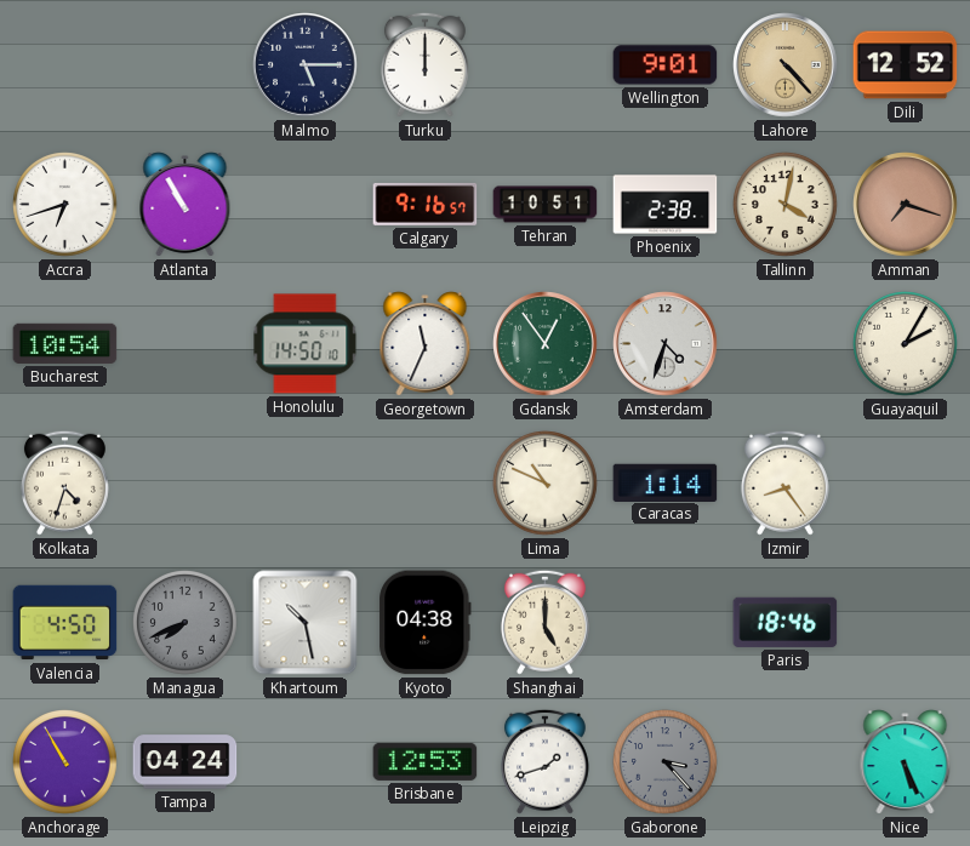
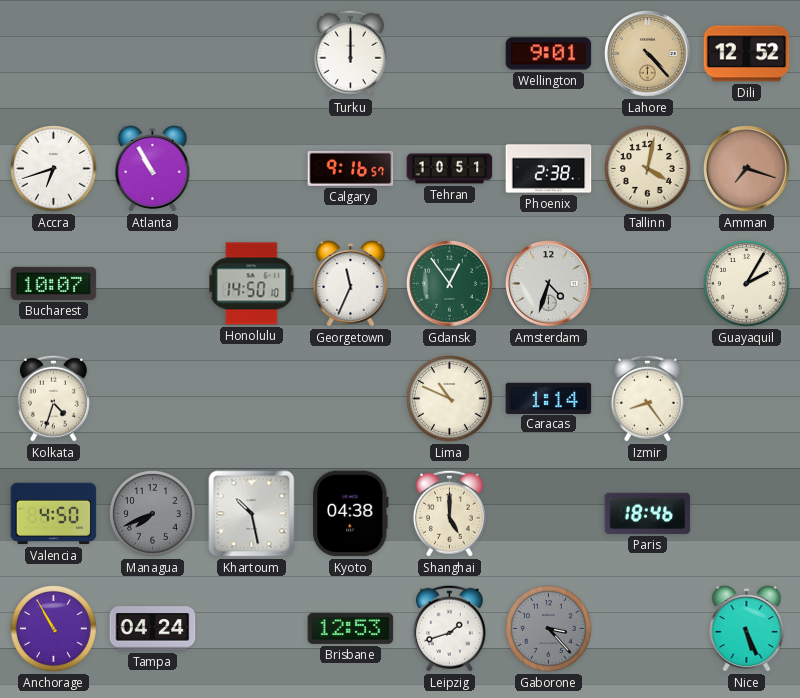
Malmo: 5:15 -> none (306, 65)
Bucharest: 10:54 -> 10:07 (54, 283)
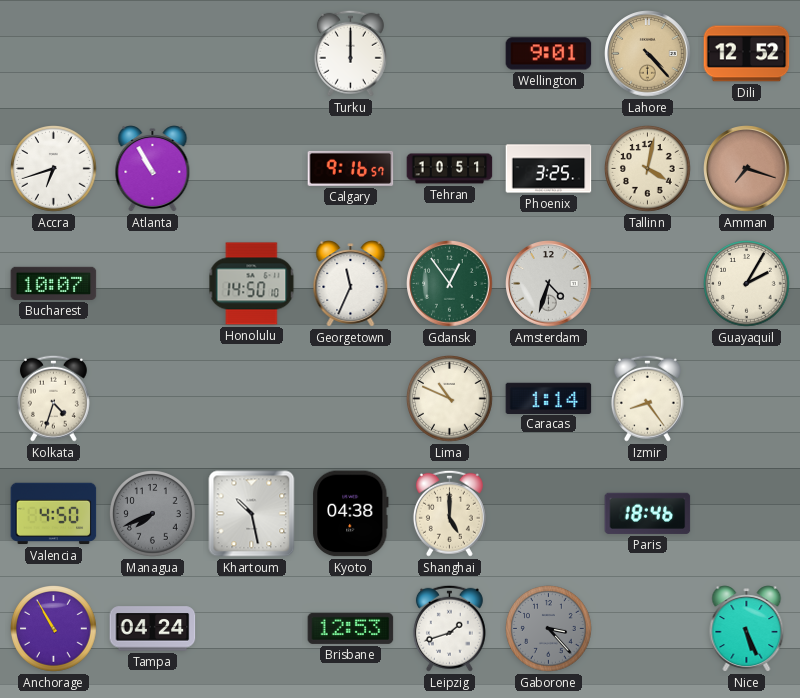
Phoenix: 2:38 -> 3:25 (549, 169)
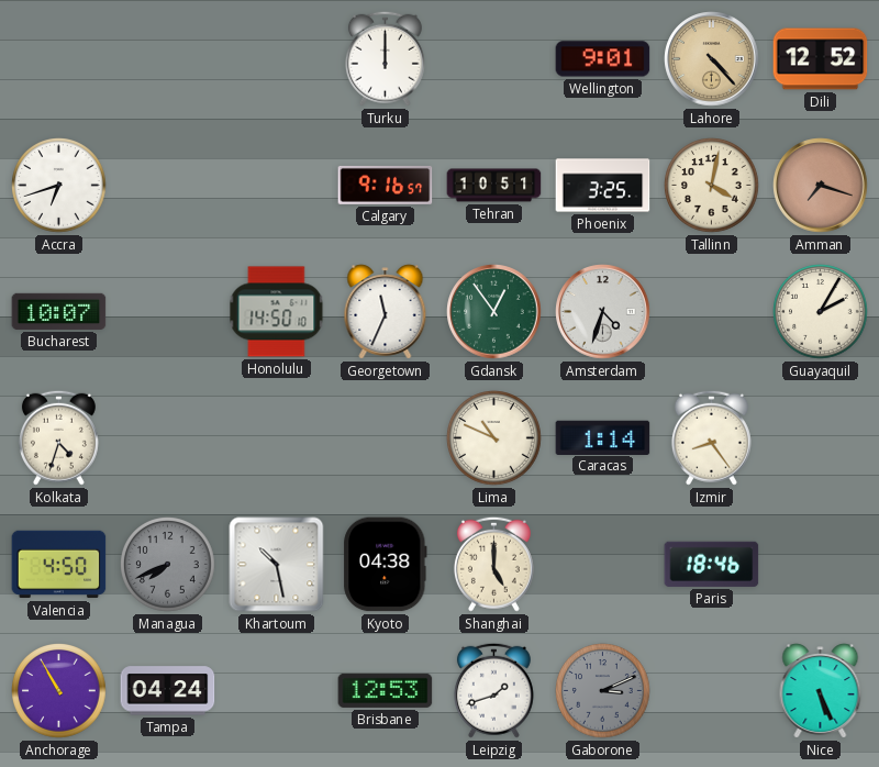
Atlanta: 10:55 -> none (153, 169)
Gaborone: 3:23 -> 3:11 (603, 691)
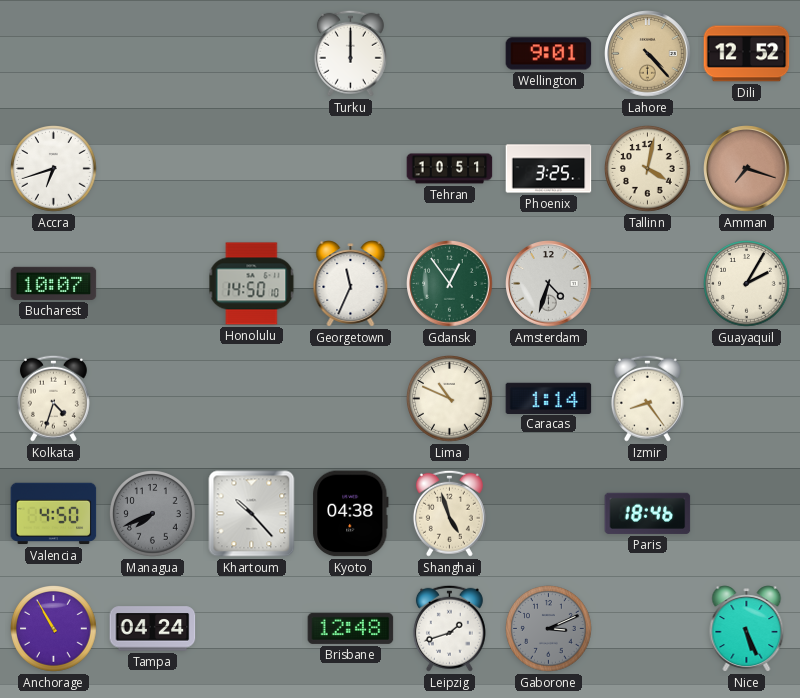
Calgary: 9:16 -> none (386, 185)
Khartoum: 10:28 -> 10:23 (252, 514)
Shanghai: 5:00 -> 4:57 (449, 513)
Brisbane: 12:53 -> 12:48 (351, 628)
